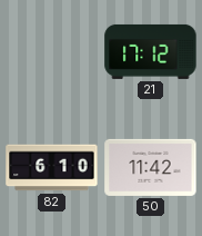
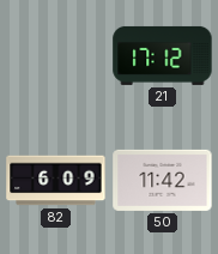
82: 6:10 -> 6:09 (56, 181)
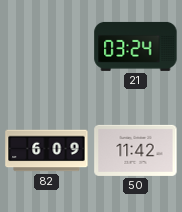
21: 17:12 -> 03:24 (136, 46)
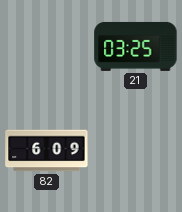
21: 03:24 -> 03:25 (136, 46)
50: 11:42 -> none (136, 150)
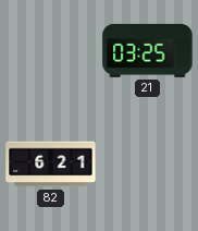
82: 6:09 -> 6:21 (51, 165)
